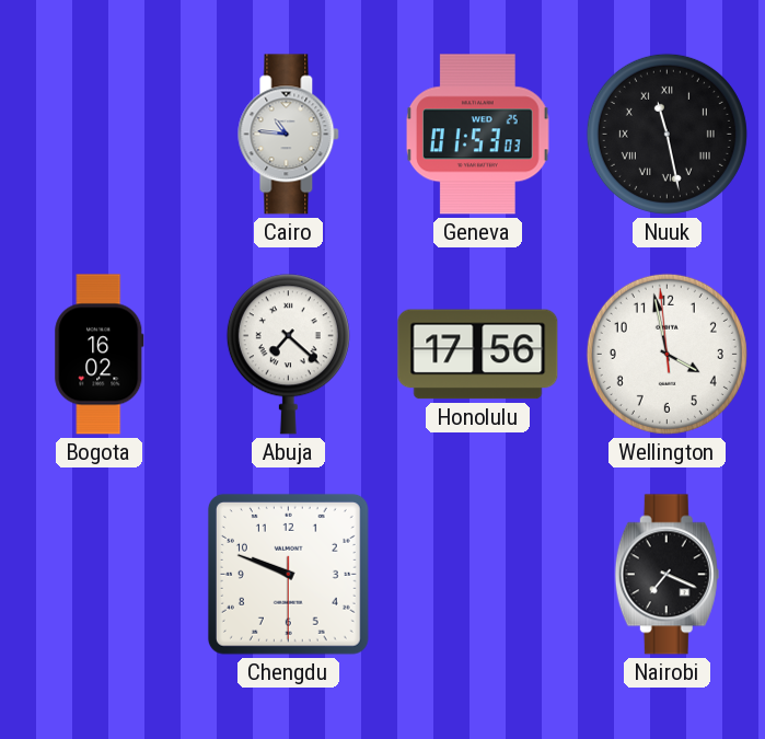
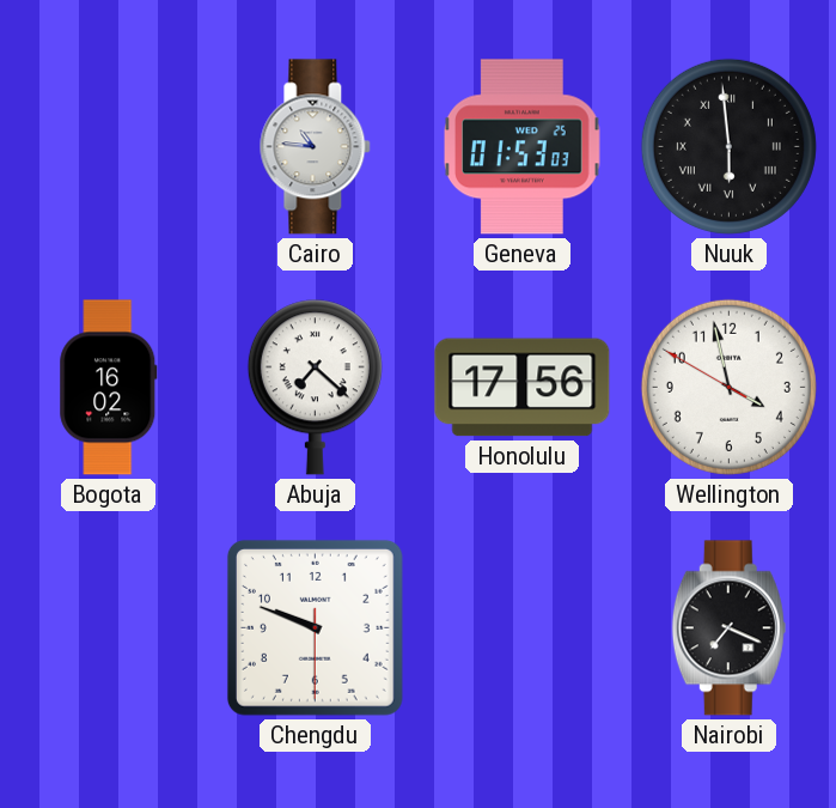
Nuuk: 11:28 -> 5:59 (728, 146)
Wellington: 3:57:59 -> 3:57:50 (728, 387)
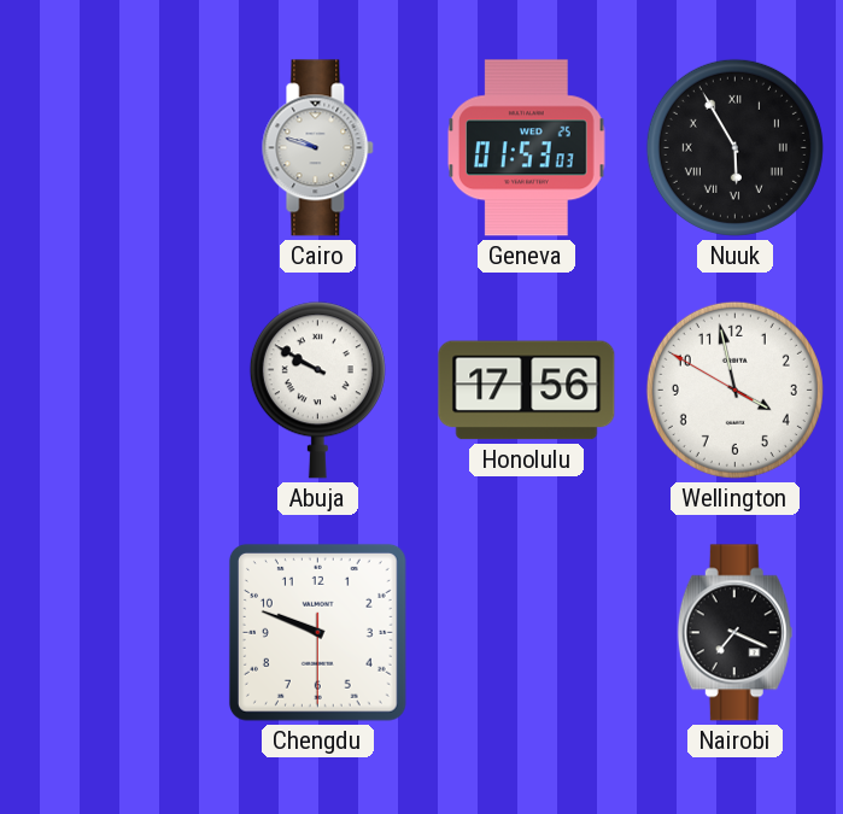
Cairo: 10:46 -> 9:48 (318, 148)
Nuuk: 5:59 -> 5:55 (734, 147)
Bogota: 16:02 -> none (109, 388)
Abuja: 7:22 -> 9:50 (317, 391)
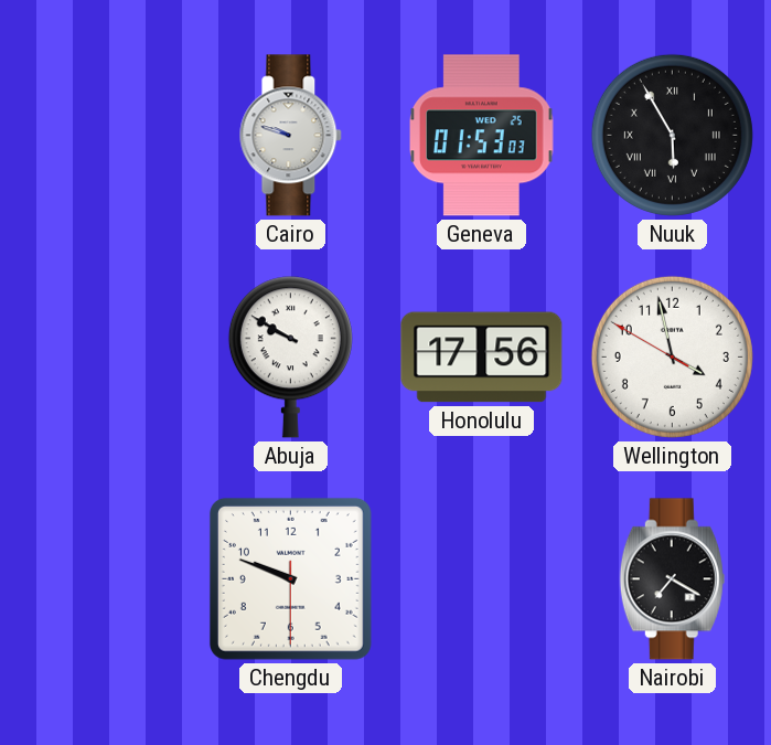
Nairobi: 7:19 -> 7:20 (672, 579)
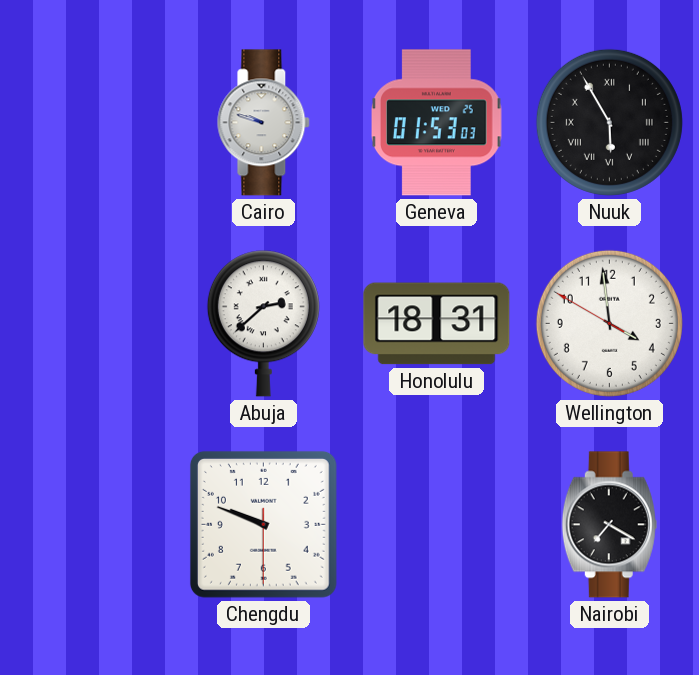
Abuja: 9:50 -> 2:38 (263, 324)
Honolulu: 17:56 -> 18:31 (437, 324)
Wellington: 3:57 -> 3:58 (609, 323)
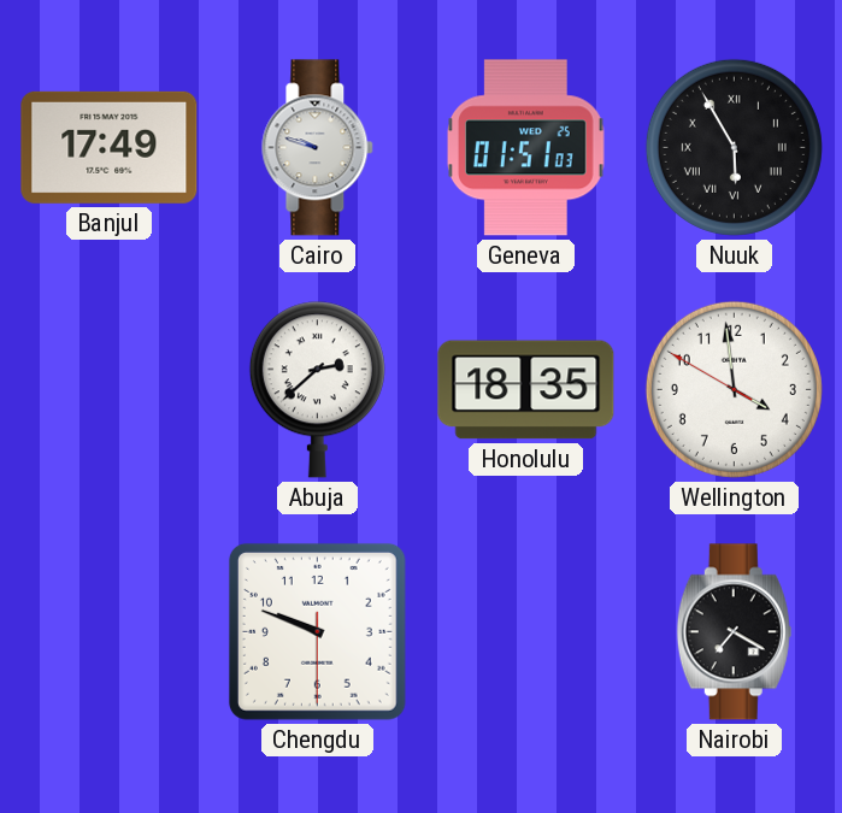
Banjul: none -> 17:49 (110, 147)
Geneva: 01:53 -> 01:51 (526, 148)
Honolulu: 18:31 -> 18:35 (526, 390)
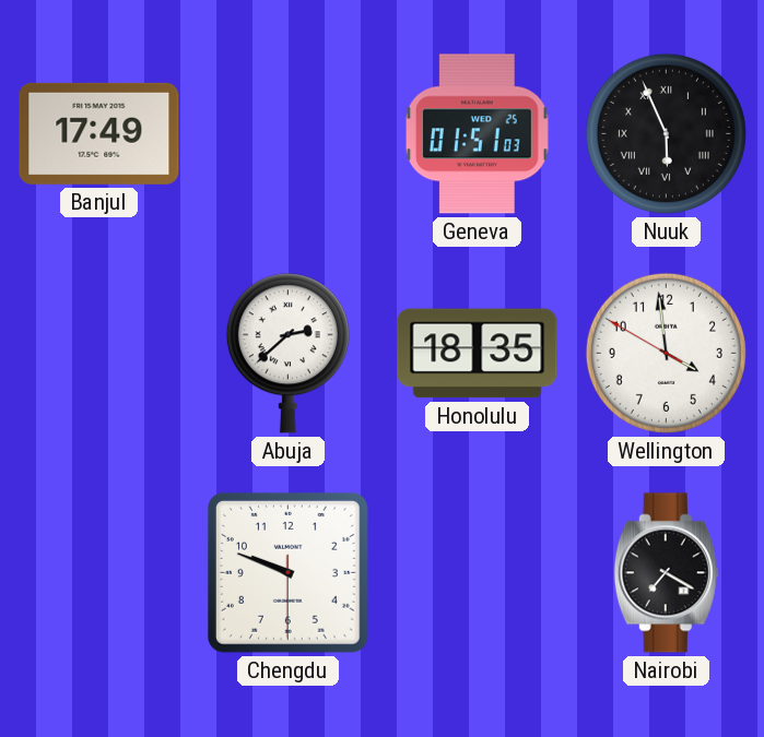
Cairo: 9:48 -> none (318, 148)
Nuuk: 5:55 -> 5:56 (666, 133)
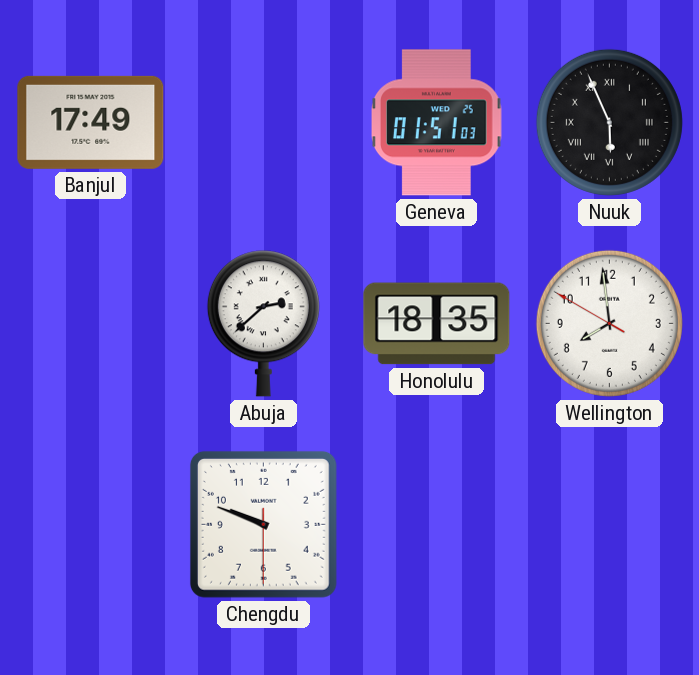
Wellington: 3:58 -> 7:58 (609, 323)
Nairobi: 7:20 -> none (666, 573)
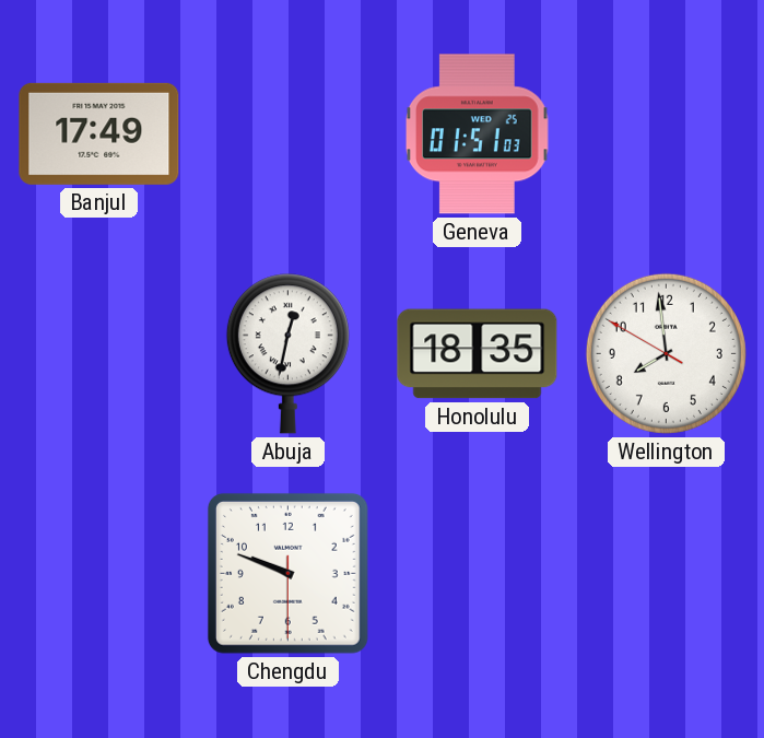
Nuuk: 5:56 -> none (609, 122)
Abuja: 2:38 -> 12:32 (287, 354)
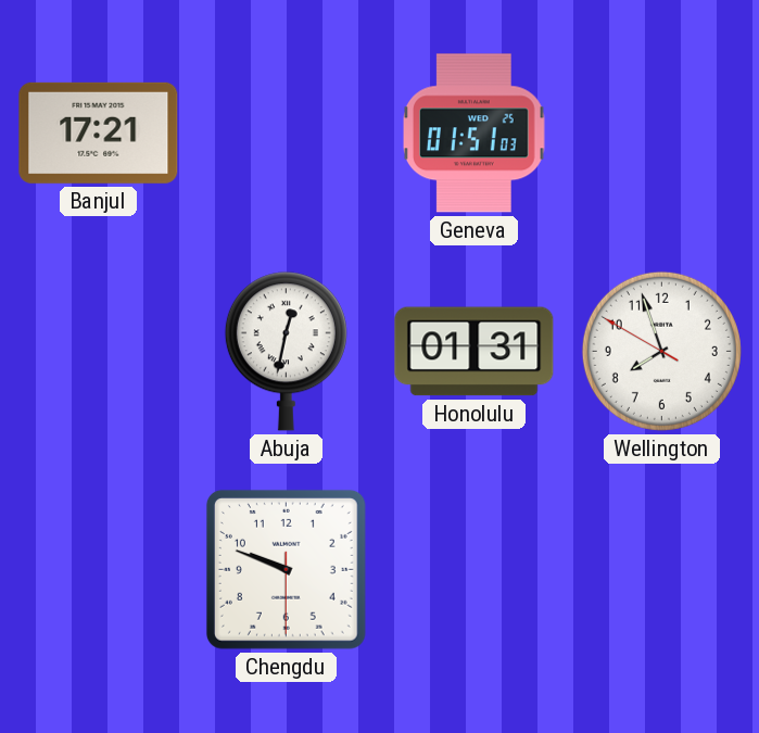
Banjul: 17:49 -> 17:21 (99, 132)
Honolulu: 18:35 -> 01:31 (475, 352)
Wellington: 7:58 -> 7:56 (661, 351)
